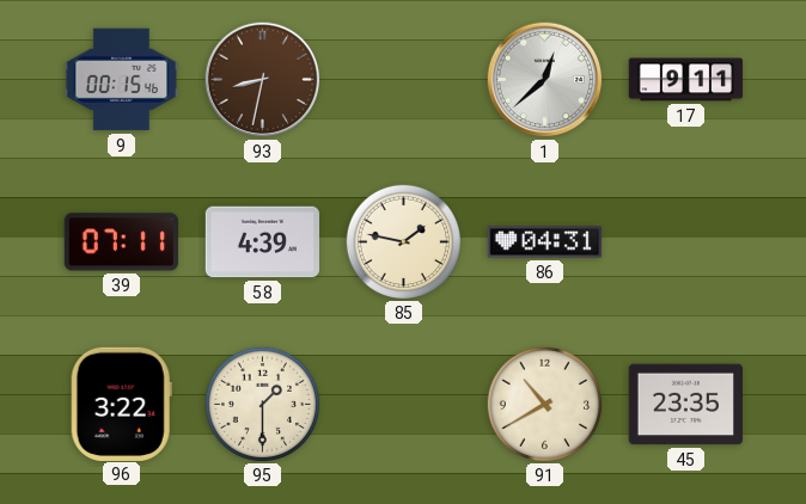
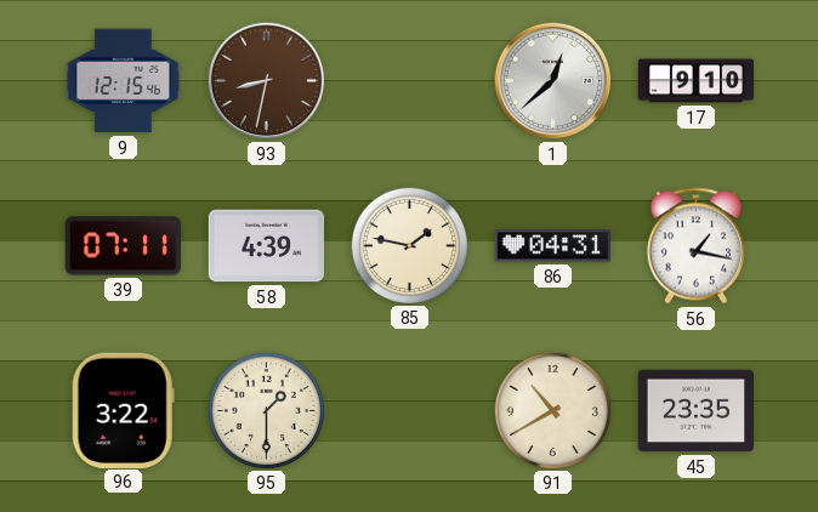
9: 00:15 -> 12:15 (124, 81)
17: 9:11 -> 9:10 (697, 81)
56: none -> 1:17 (695, 246)
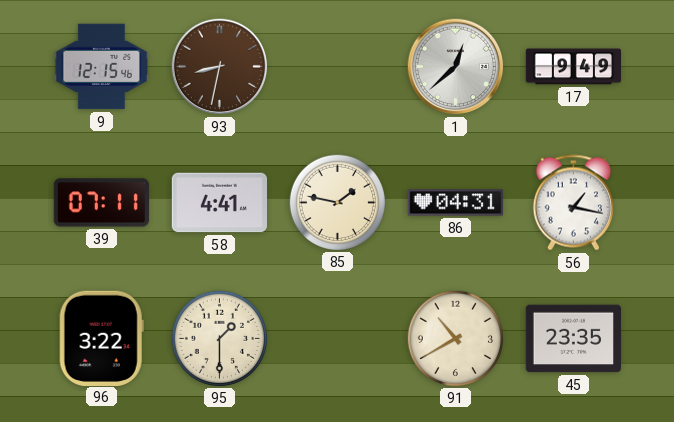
17: 9:10 -> 9:49 (574, 67)
58: 4:39 -> 4:41 (220, 203)
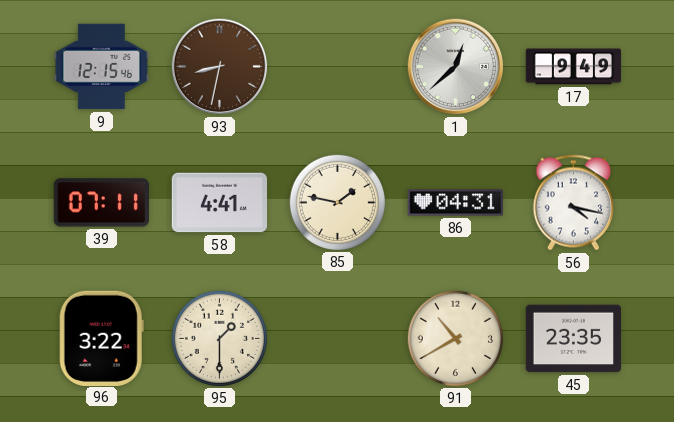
56: 1:17 -> 4:17 (573, 203)
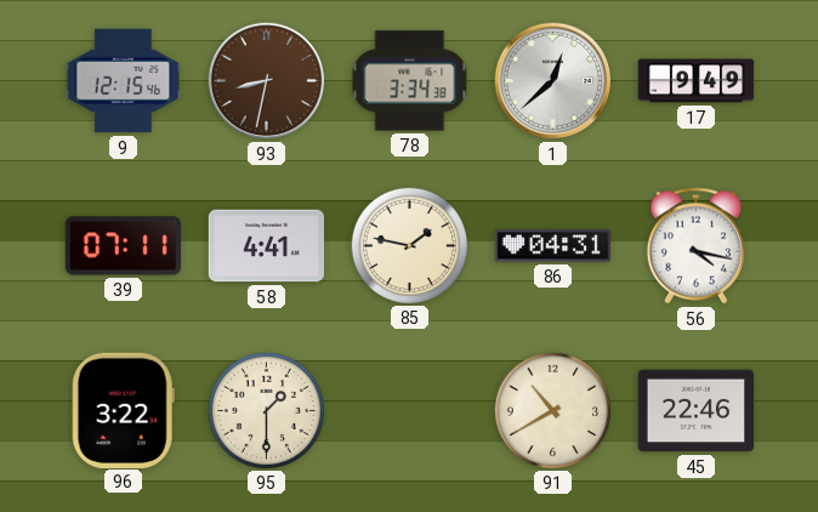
78: none -> 3:34 (410, 81)
45: 23:35 -> 22:46 (697, 411)
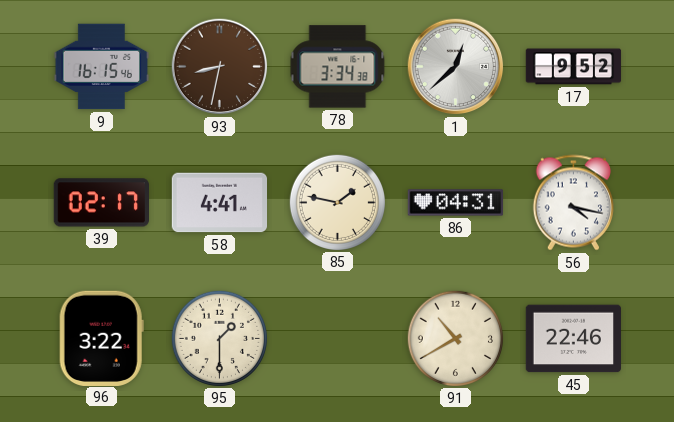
9: 12:15 -> 16:15 (102, 67)
17: 9:49 -> 9:52 (574, 67)
39: 07:11 -> 02:17 (101, 203)
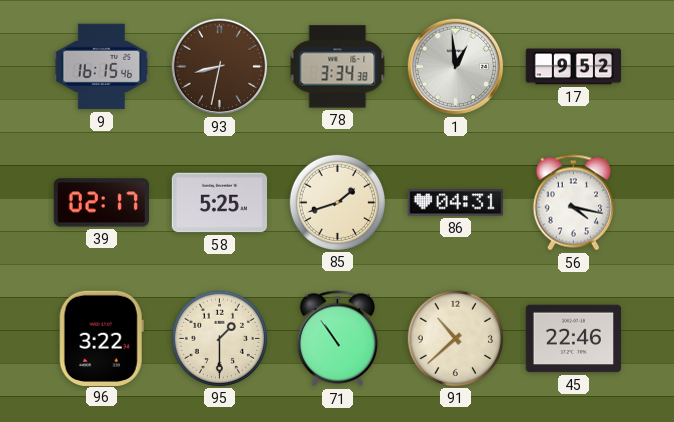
1: 12:38 -> 12:59 (456, 67)
58: 4:41 -> 5:25 (220, 203)
85: 1:47 -> 1:42 (337, 202)
71: none -> 10:54 (337, 339)
91: 10:40 -> 10:38 (455, 338)
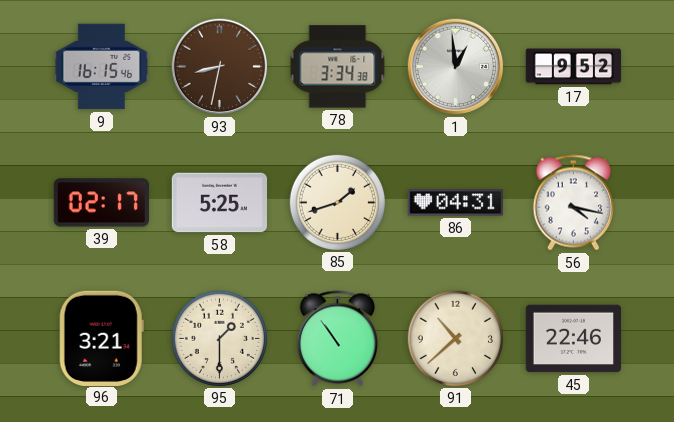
96: 3:22 -> 3:21 (101, 338)
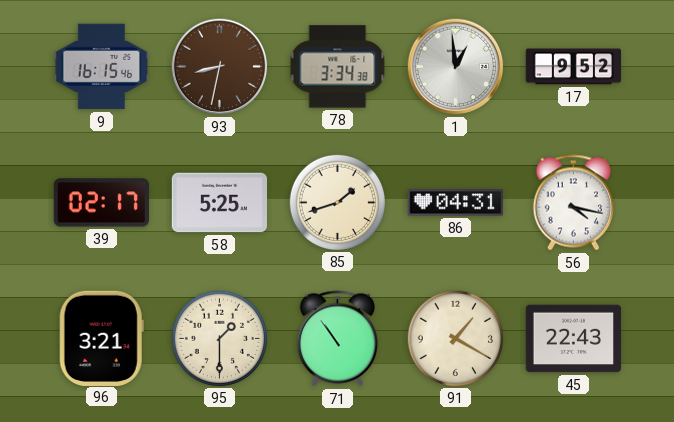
91: 10:38 -> 1:20 (455, 338)
45: 22:46 -> 22:43 (574, 339)
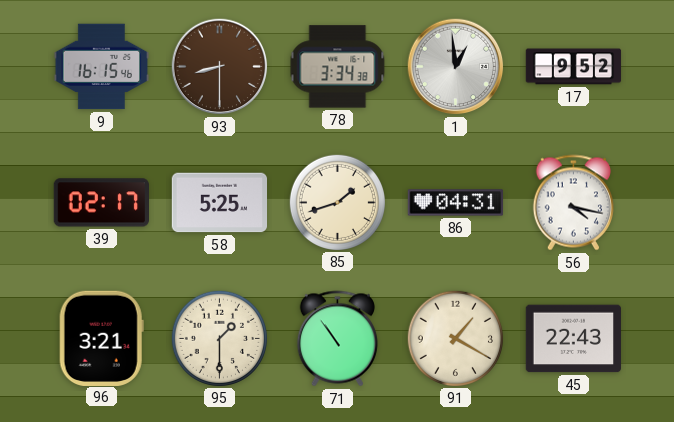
93: 8:32 -> 8:30 (220, 67)
